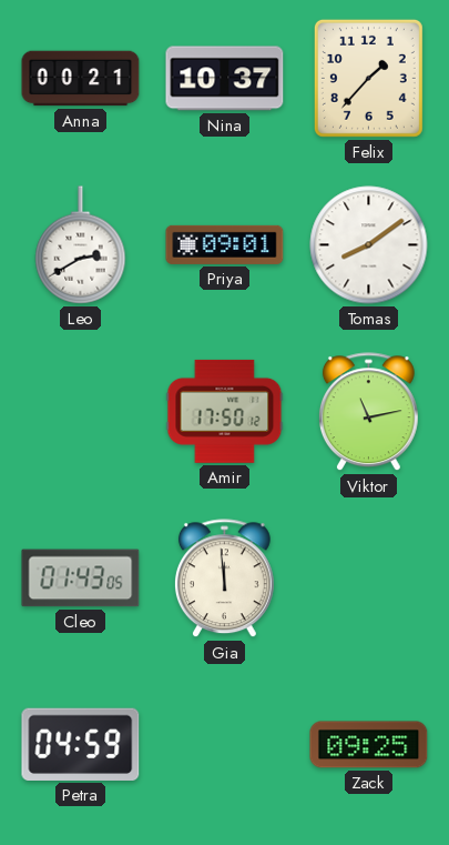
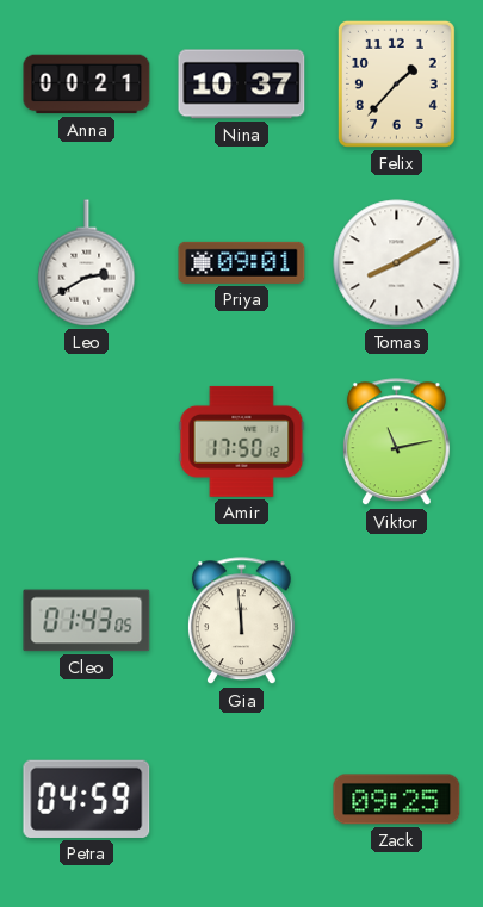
Tomas: 8:09 -> 8:10 (397, 263)
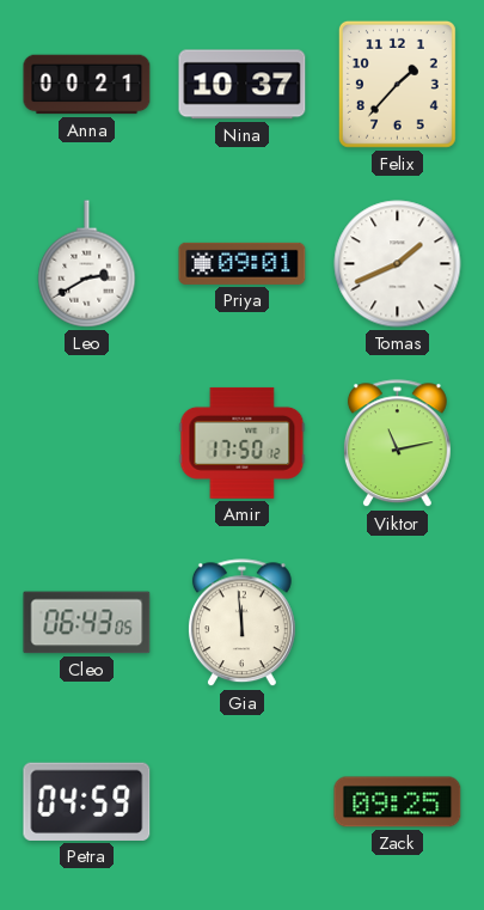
Tomas: 8:10 -> 1:41 (398, 264)
Cleo: 01:43 -> 06:43 (87, 623)
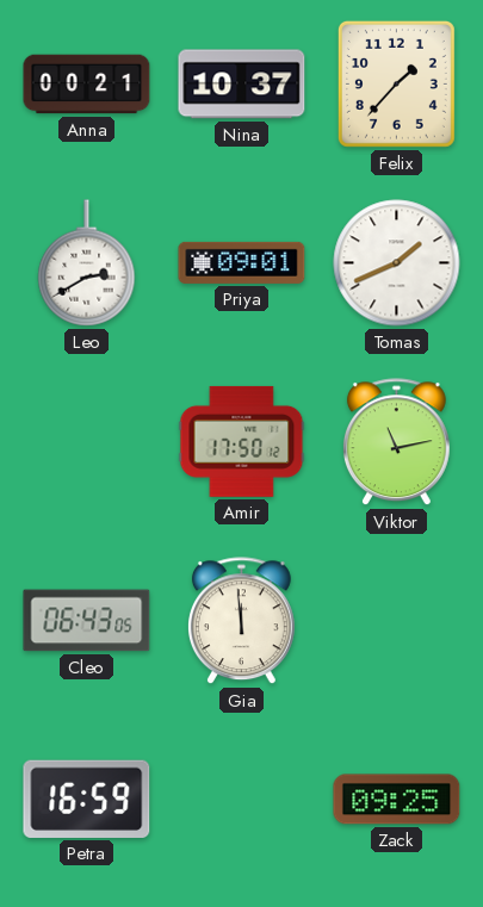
Petra: 04:59 -> 16:59 (87, 799)
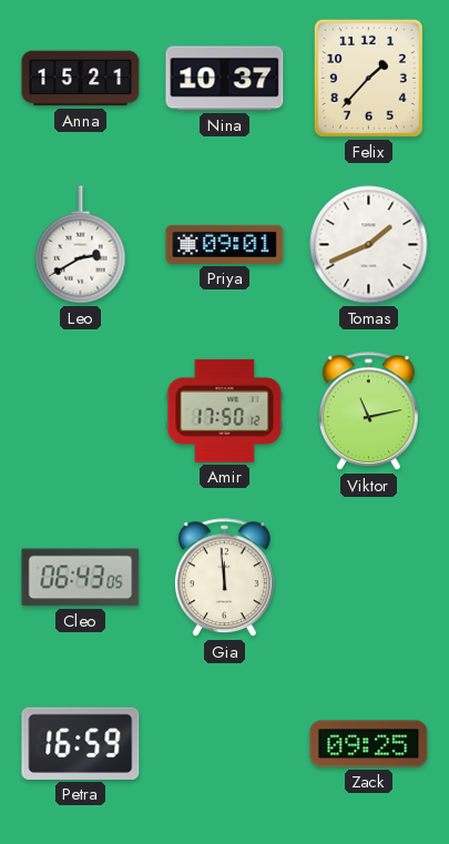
Anna: 00:21 -> 15:21 (81, 79)
